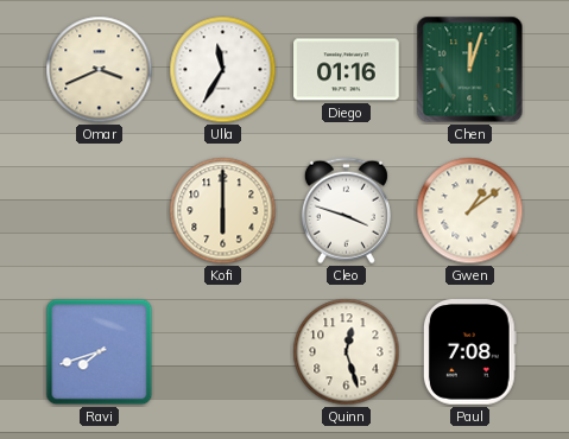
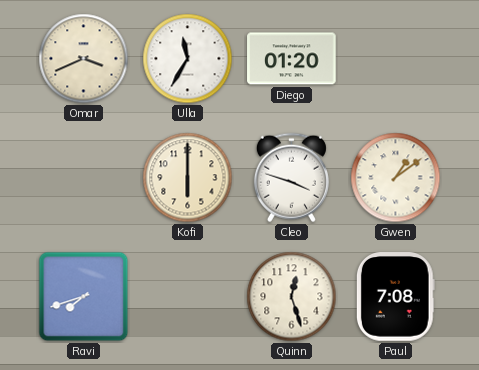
Diego: 01:16 -> 01:20 (292, 59)
Chen: 12:03 -> none (470, 70)
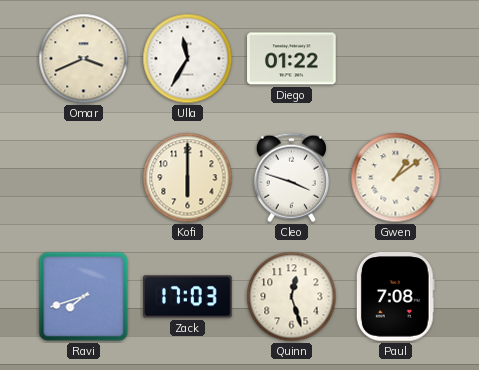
Diego: 01:20 -> 01:22 (292, 59)
Zack: none -> 17:03 (188, 297)
